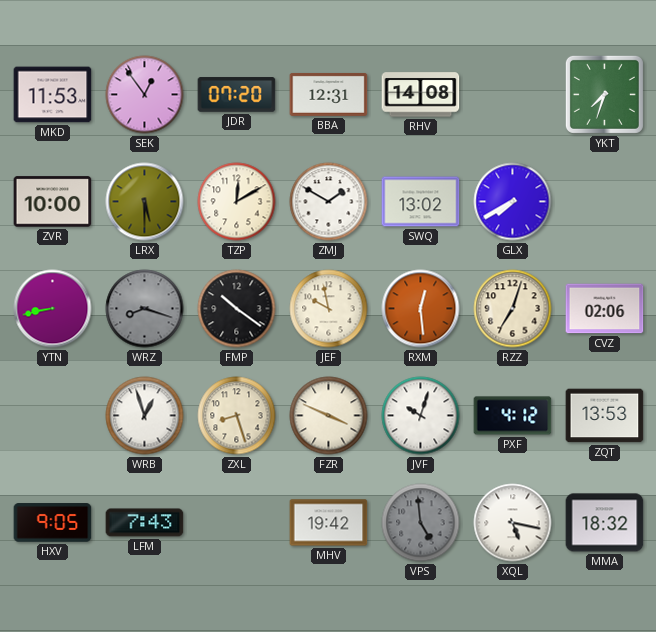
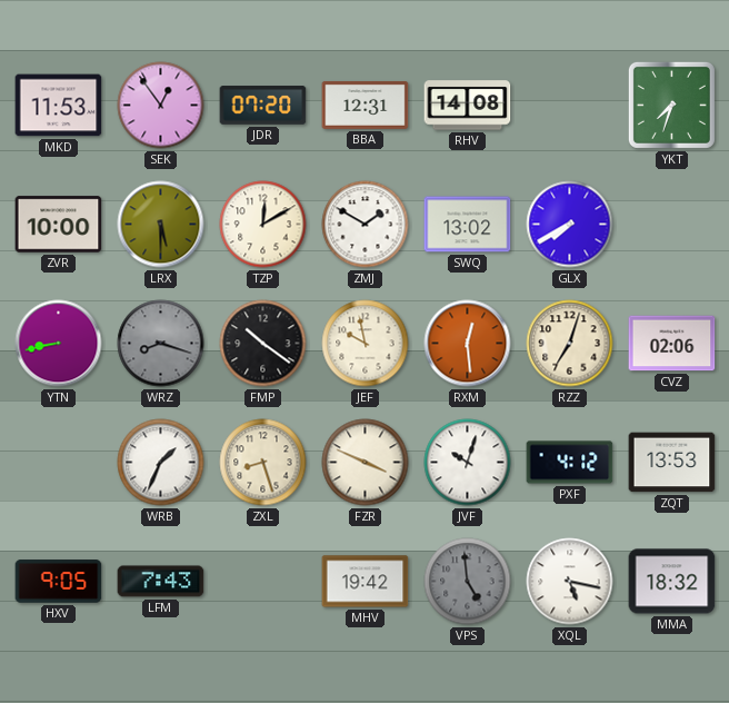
WRB: 12:57 -> 1:34 (161, 463)
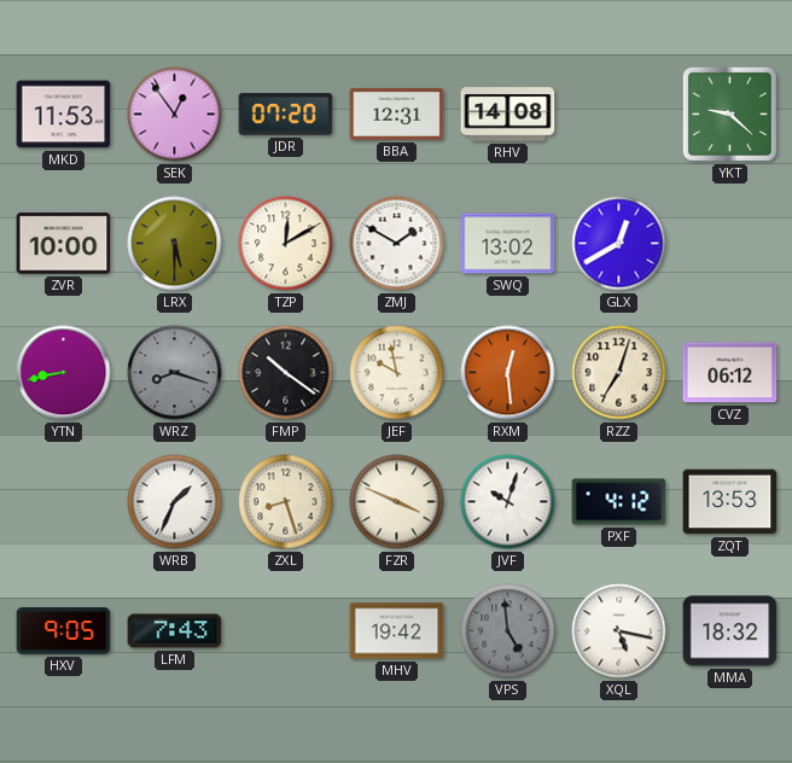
YKT: 7:33 -> 9:22 (729, 113)
GLX: 7:40 -> 12:40 (619, 244)
CVZ: 02:06 -> 06:12 (730, 373)
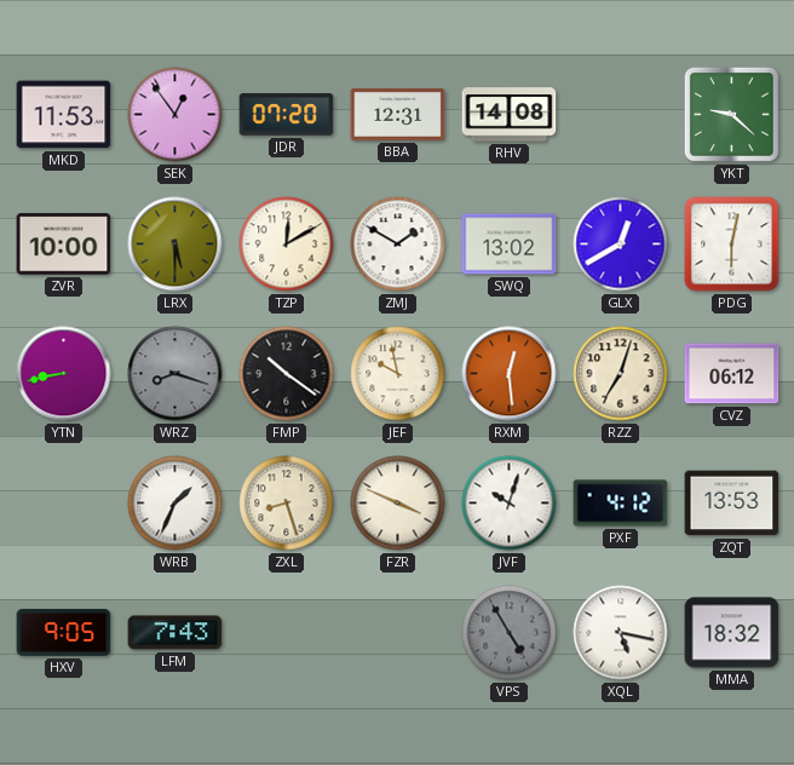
PDG: none -> 6:02 (732, 245)
MHV: 19:42 -> none (397, 631)
VPS: 4:59 -> 4:55 (510, 633)
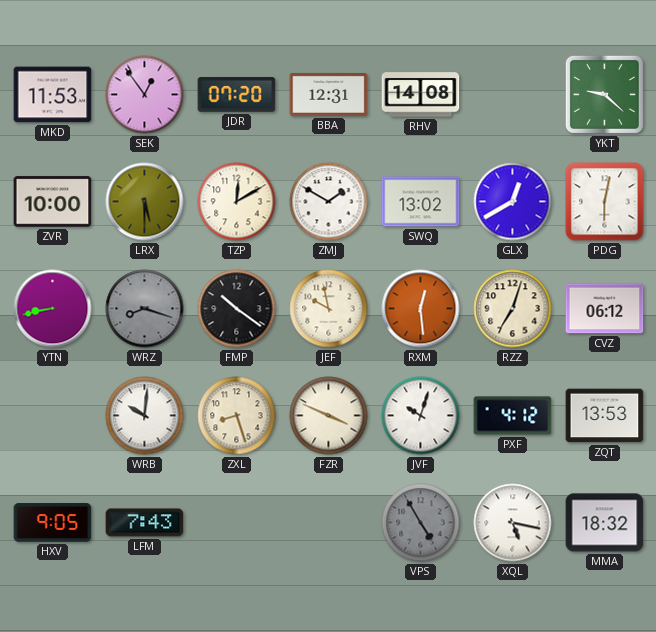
WRB: 1:34 -> 10:01 (145, 416)
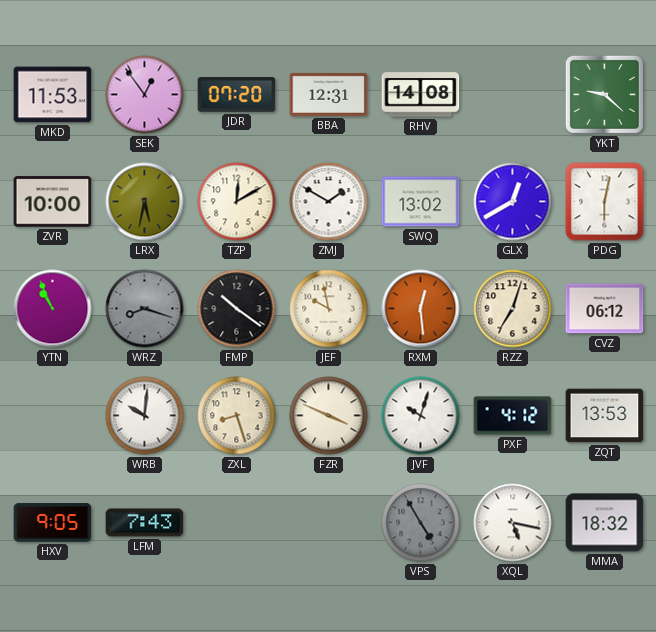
LRX: 5:30 -> 5:32 (145, 202)
YTN: 8:43 -> 10:56 (53, 309)
